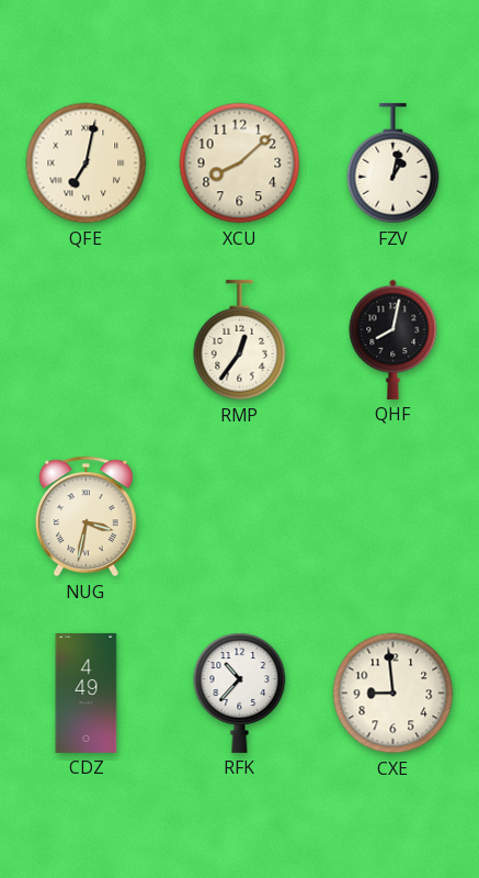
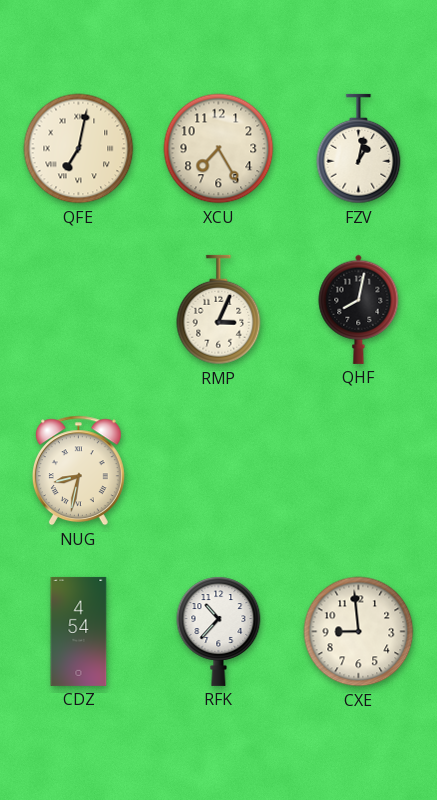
XCU: 8:08 -> 7:25 (219, 149)
RMP: 12:36 -> 3:04 (219, 310)
NUG: 3:32 -> 8:32 (78, 471)
CDZ: 4:49 -> 4:54 (79, 631)
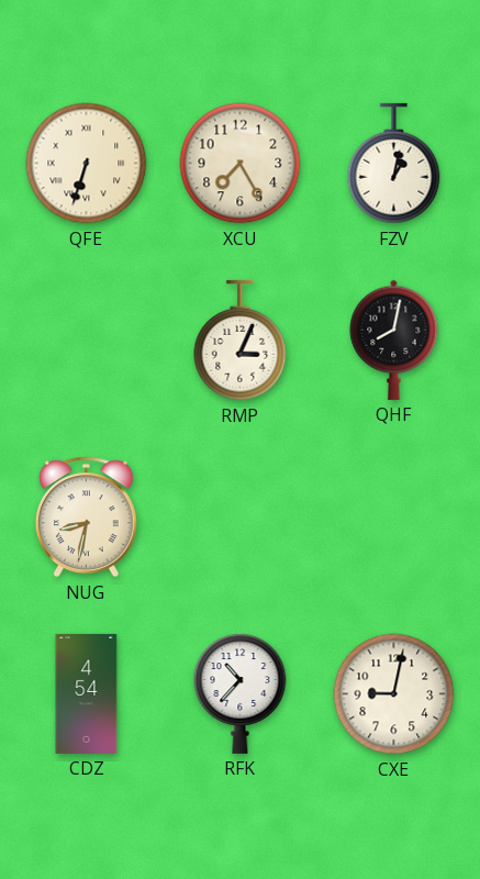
QFE: 7:02 -> 6:33 (87, 164)
CXE: 8:59 -> 9:02 (394, 694)
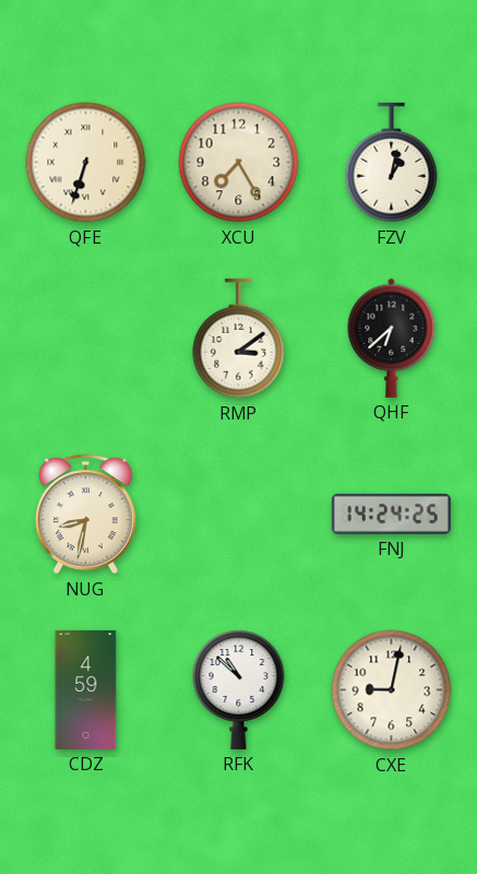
RMP: 3:04 -> 3:09 (239, 339)
QHF: 8:02 -> 6:38 (392, 338)
FNJ: none -> 14:24 (391, 513)
CDZ: 4:54 -> 4:59 (86, 689)
RFK: 10:37 -> 10:52 (239, 689)
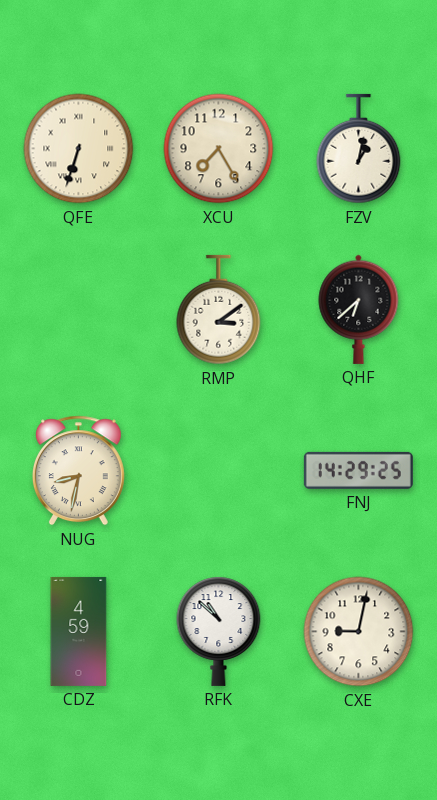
FNJ: 14:24 -> 14:29 (358, 470)
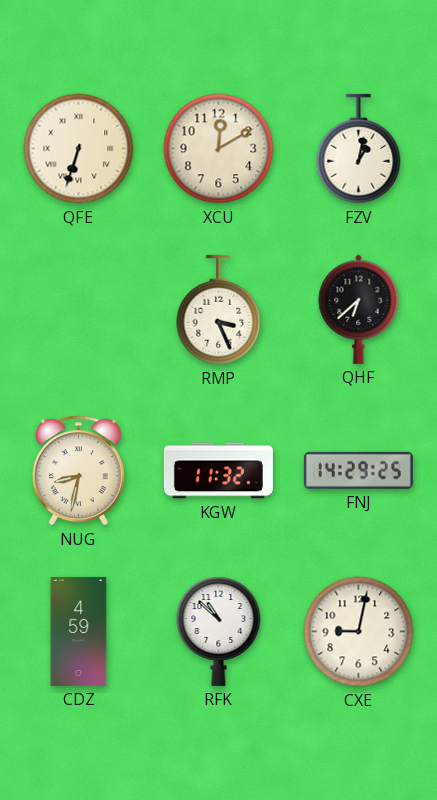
XCU: 7:25 -> 12:10 (219, 149)
RMP: 3:09 -> 3:26 (219, 310)
KGW: none -> 11:32 (218, 471)
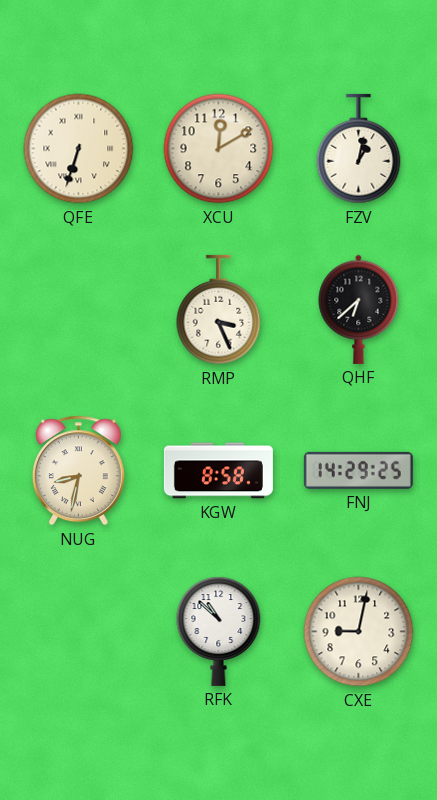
KGW: 11:32 -> 8:58 (218, 471)
CDZ: 4:59 -> none (79, 631)
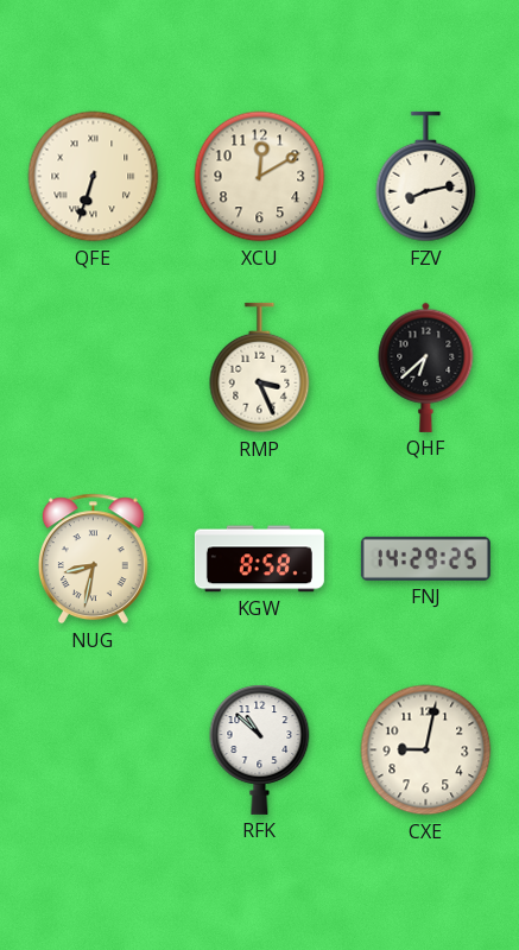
FZV: 1:02 -> 8:13 (426, 177)
